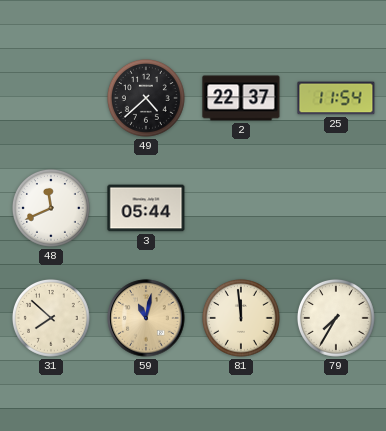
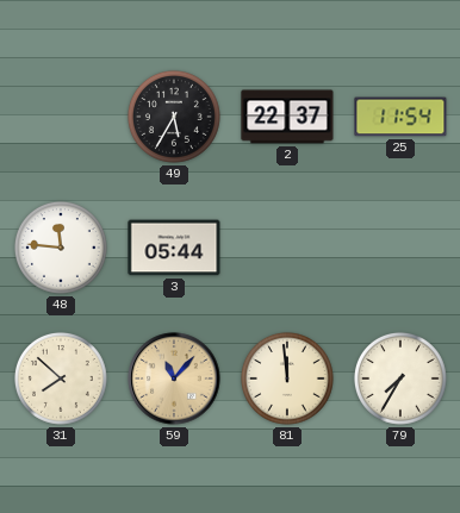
49: 4:38 -> 5:35 (174, 117)
48: 11:41 -> 11:46 (61, 248)
59: 11:02 -> 11:07 (174, 379)
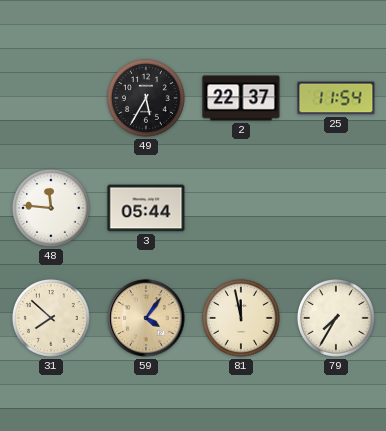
59: 11:07 -> 4:06 (146, 318)
81: 11:59 -> 11:58 (241, 318)
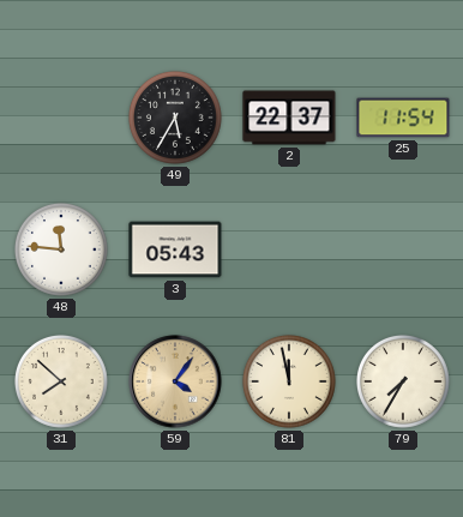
3: 05:44 -> 05:43 (175, 250)
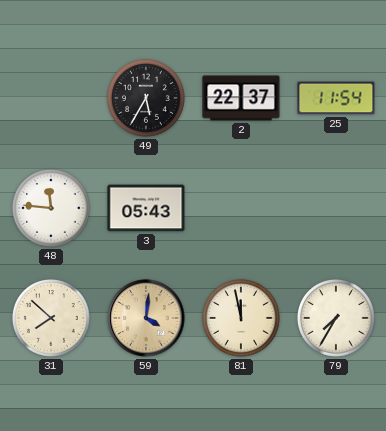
59: 4:06 -> 4:01 (146, 318)
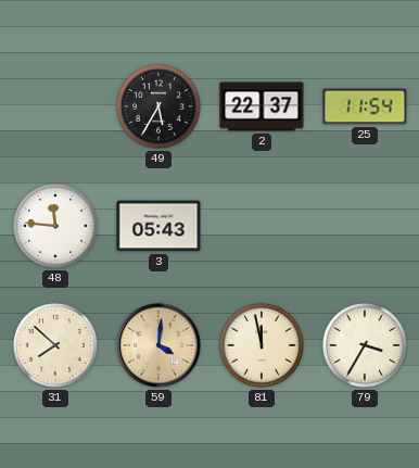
79: 7:35 -> 3:35 (365, 345)
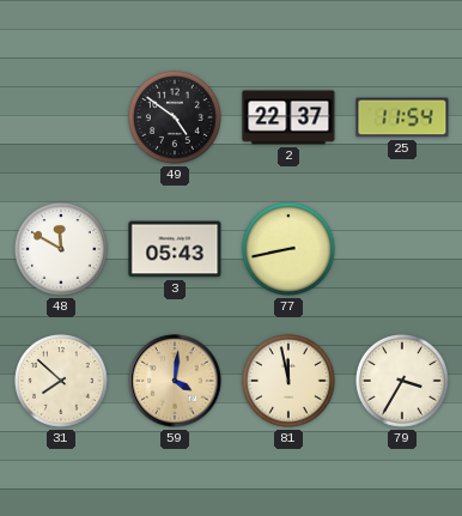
49: 5:35 -> 4:51 (175, 117)
48: 11:46 -> 11:50 (61, 249)
77: none -> 8:43 (288, 249)
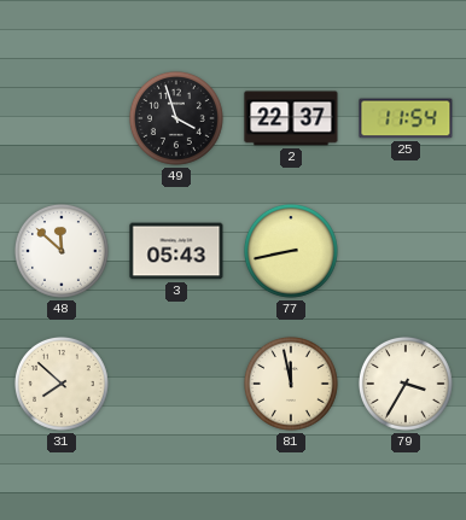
49: 4:51 -> 3:57 (176, 118)
48: 11:50 -> 11:52 (62, 251)
59: 4:01 -> none (175, 381)
